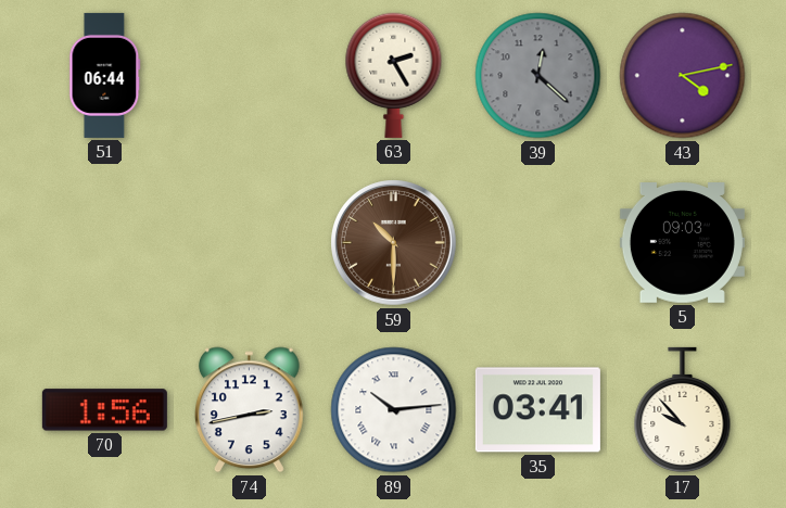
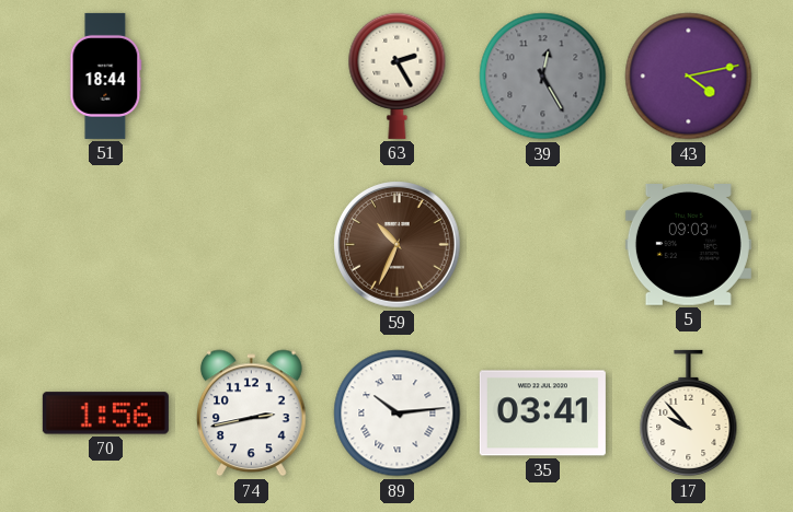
51: 06:44 -> 18:44 (106, 75)
39: 12:22 -> 12:25 (543, 77)
59: 10:30 -> 10:34 (398, 245)
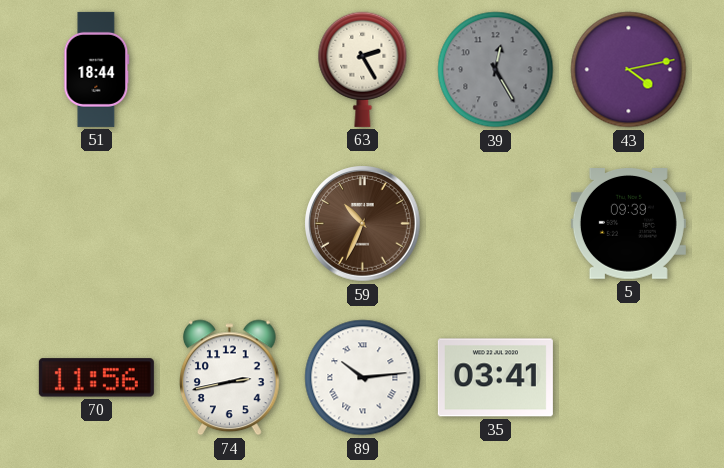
5: 09:03 -> 09:39 (628, 224)
70: 1:56 -> 11:56 (96, 378)
17: 9:53 -> none (689, 414)
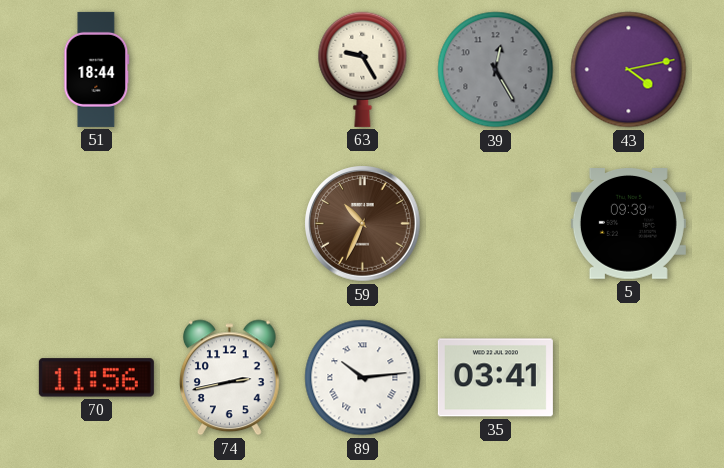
63: 2:25 -> 9:25 (363, 69)
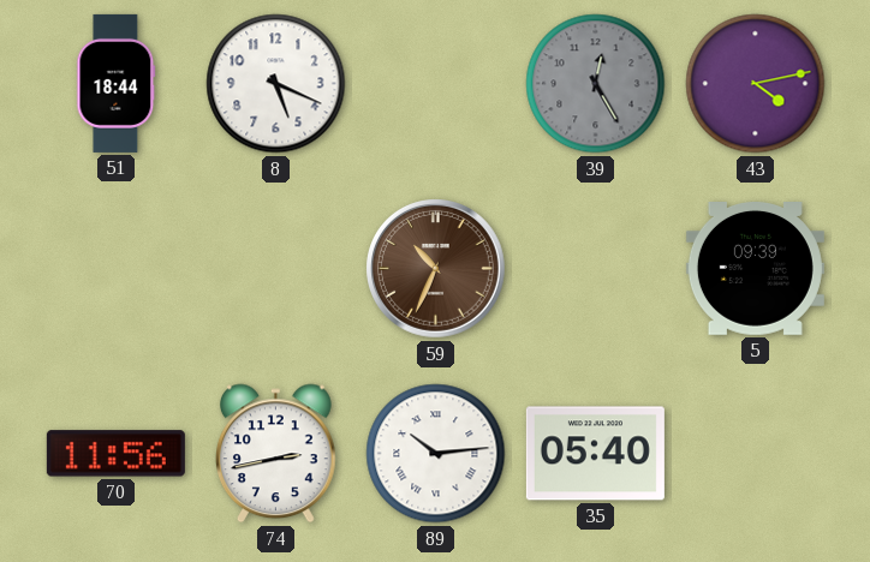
8: none -> 5:19 (276, 84)
63: 9:25 -> none (363, 69)
35: 03:41 -> 05:40 (595, 454)
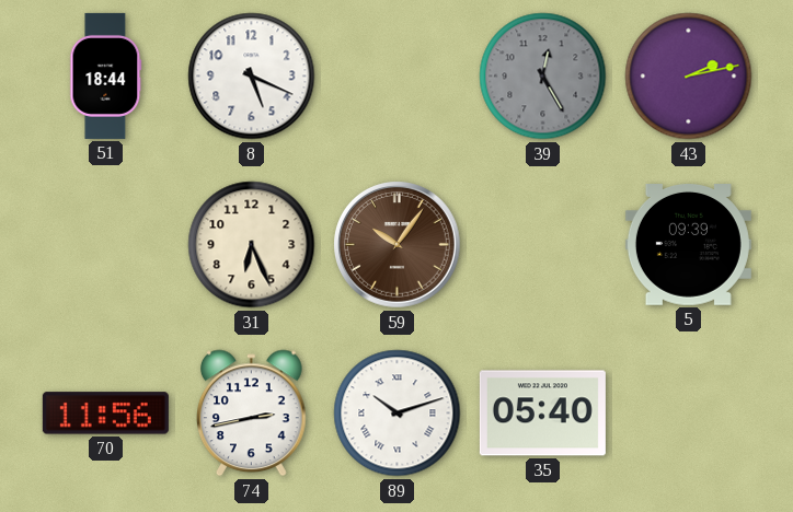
43: 4:13 -> 2:13 (689, 77)
31: none -> 6:26 (252, 245)
59: 10:34 -> 10:06 (398, 245)
89: 10:14 -> 10:12 (398, 414)
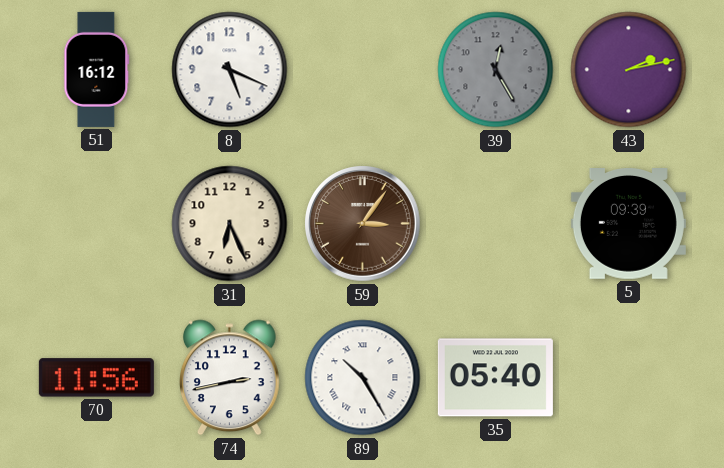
51: 18:44 -> 16:12 (97, 69)
59: 10:06 -> 3:06 (363, 224)
89: 10:12 -> 10:25 (363, 378)
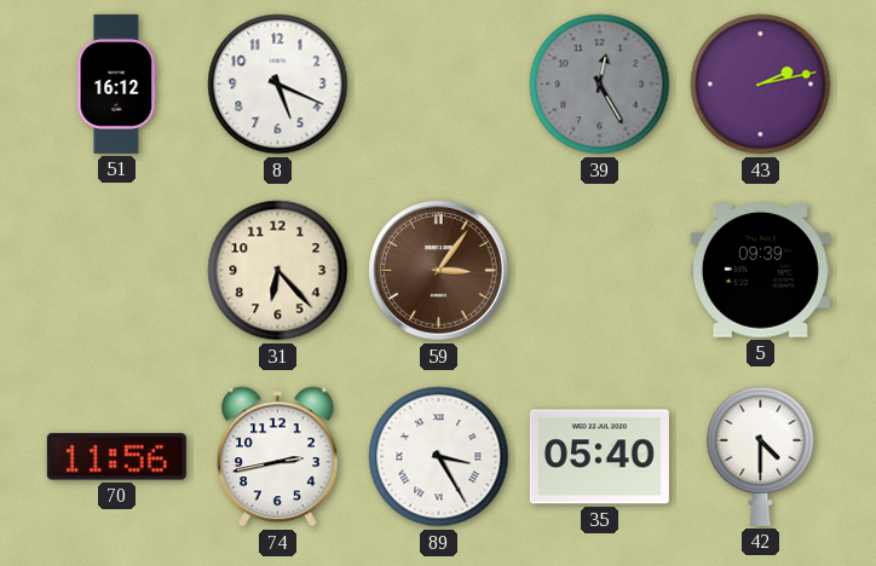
31: 6:26 -> 6:23 (278, 271)
89: 10:25 -> 3:25 (439, 457)
42: none -> 4:30 (761, 456)
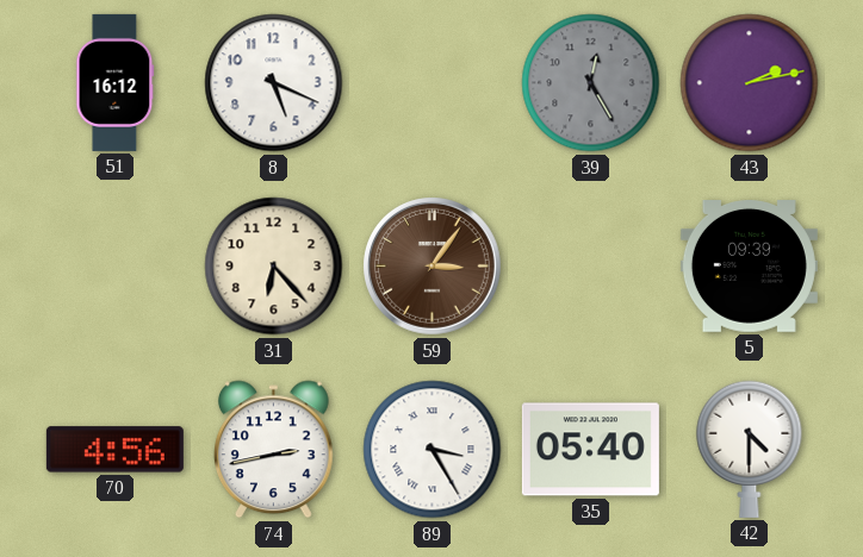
70: 11:56 -> 4:56 (114, 450)
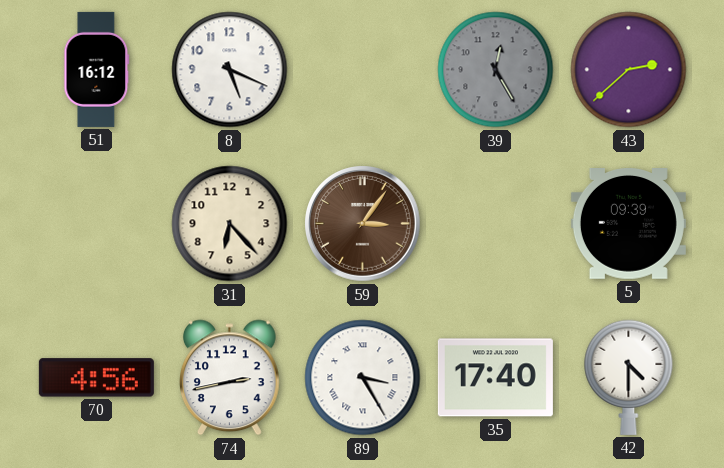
43: 2:13 -> 2:38 (629, 70)
35: 05:40 -> 17:40 (495, 378)
